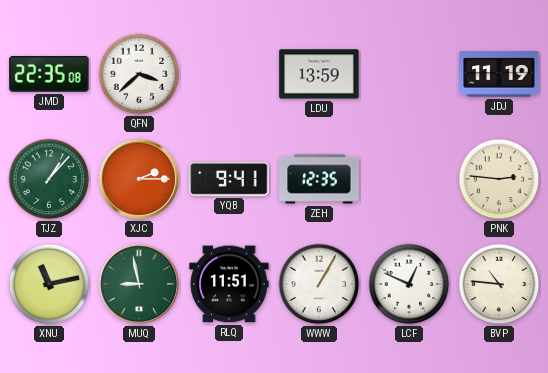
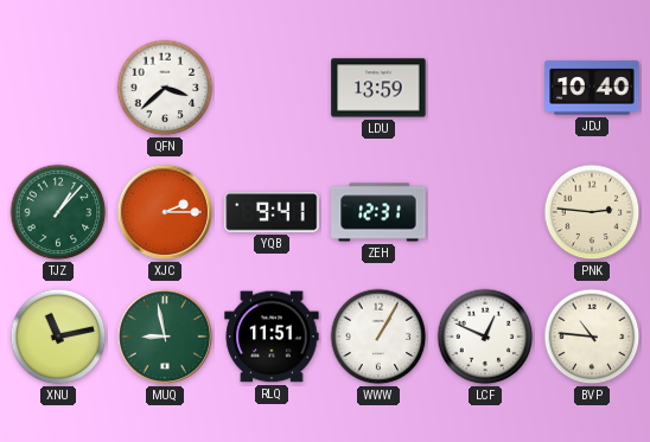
JMD: 22:35 -> none (49, 74)
JDJ: 11:19 -> 10:40 (592, 88)
ZEH: 12:35 -> 12:31 (378, 212)
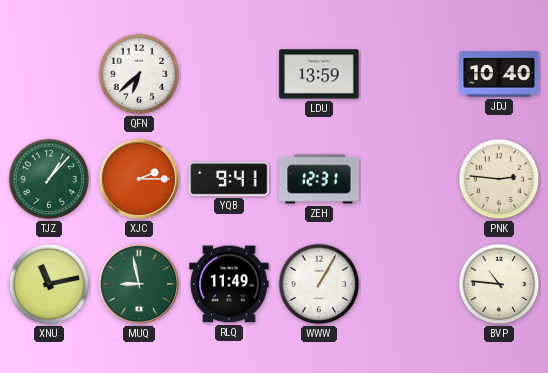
QFN: 3:38 -> 6:38 (139, 74)
RLQ: 11:51 -> 11:49 (229, 284)
LCF: 12:49 -> none (485, 337)
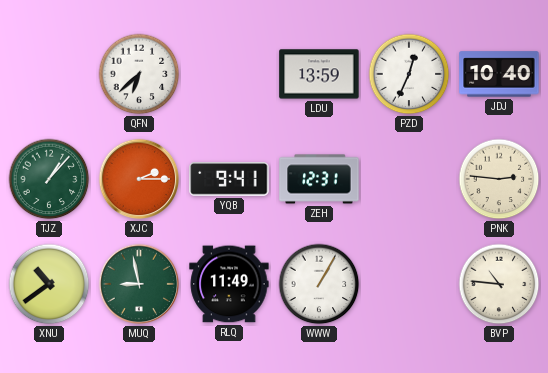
PZD: none -> 12:34 (409, 74)
XNU: 11:13 -> 10:39 (49, 284)
